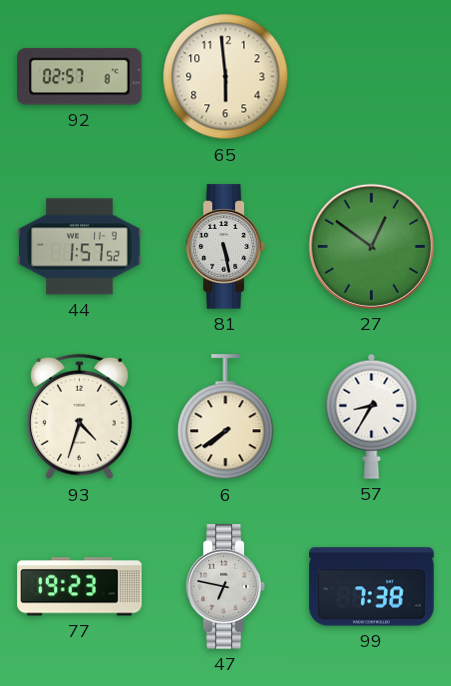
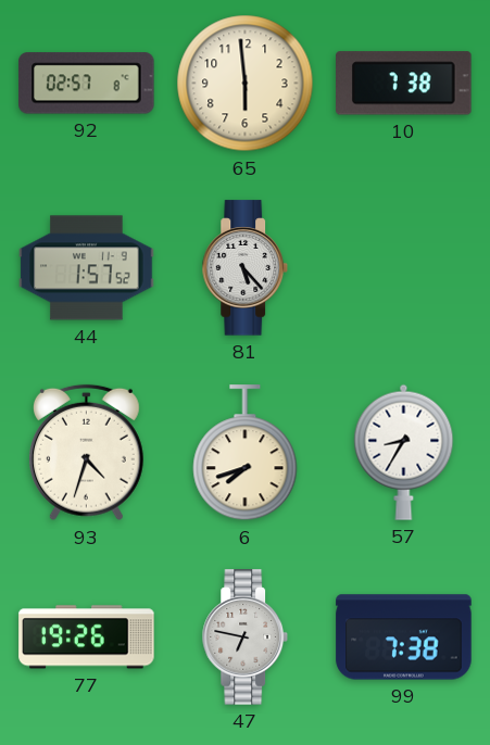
10: none -> 7:38 (404, 84)
81: 5:28 -> 5:23 (246, 268)
27: 12:51 -> none (371, 246)
6: 7:39 -> 7:42 (246, 453)
77: 19:23 -> 19:26 (87, 637)
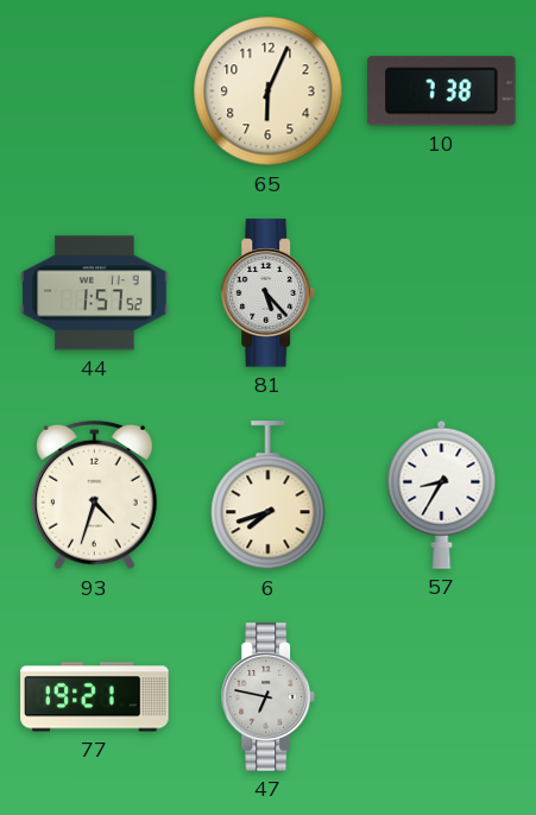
92: 02:57 -> none (87, 84)
65: 5:59 -> 6:04 (269, 91)
77: 19:26 -> 19:21 (95, 697)
99: 7:38 -> none (404, 637)
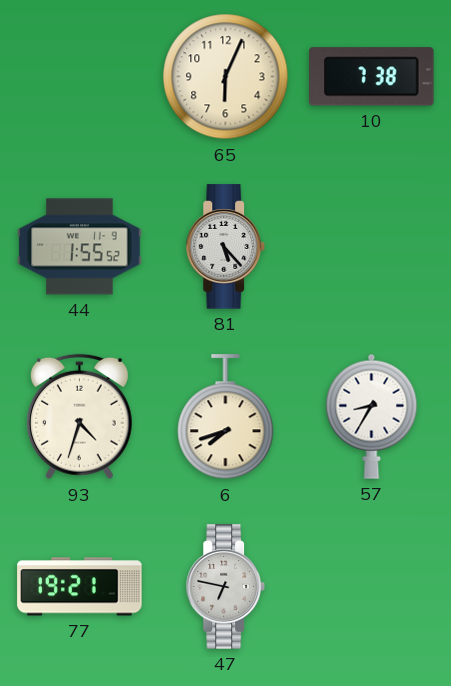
44: 1:57 -> 1:55 (80, 247)
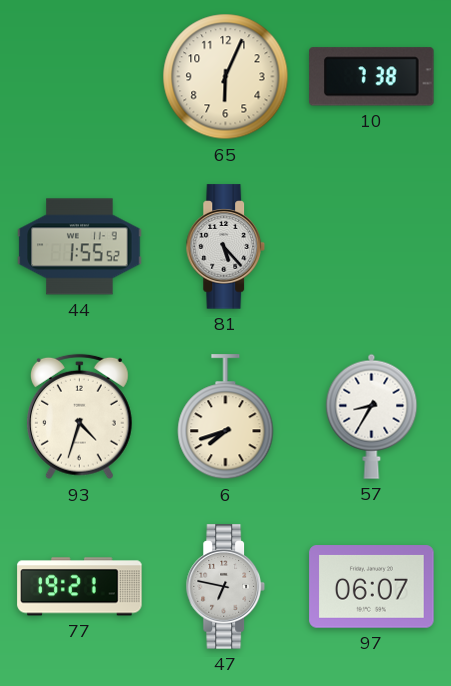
97: none -> 06:07 (372, 587)
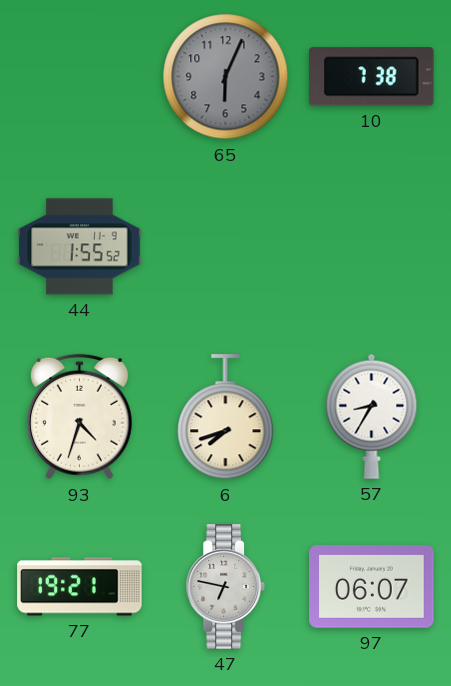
65 dial: cream -> grey (226, 77)
81: 5:23 -> none (226, 247)
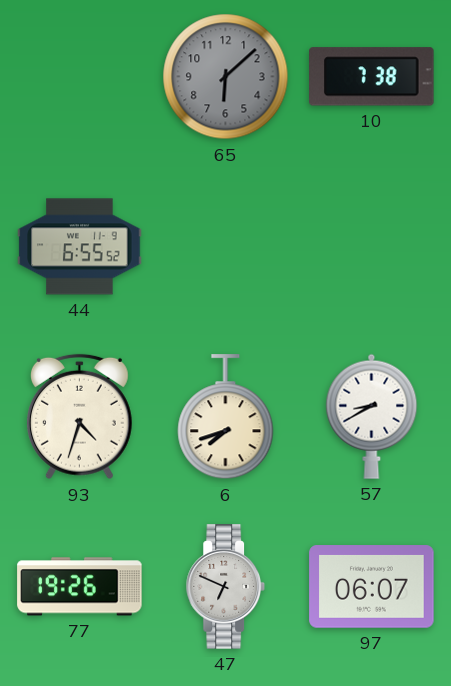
65: 6:04 -> 6:08 (226, 77)
44: 1:55 -> 6:55 (80, 247)
57: 8:35 -> 8:40 (372, 416)
77: 19:21 -> 19:26 (80, 587)
47: 6:47 -> 6:49 (226, 587)
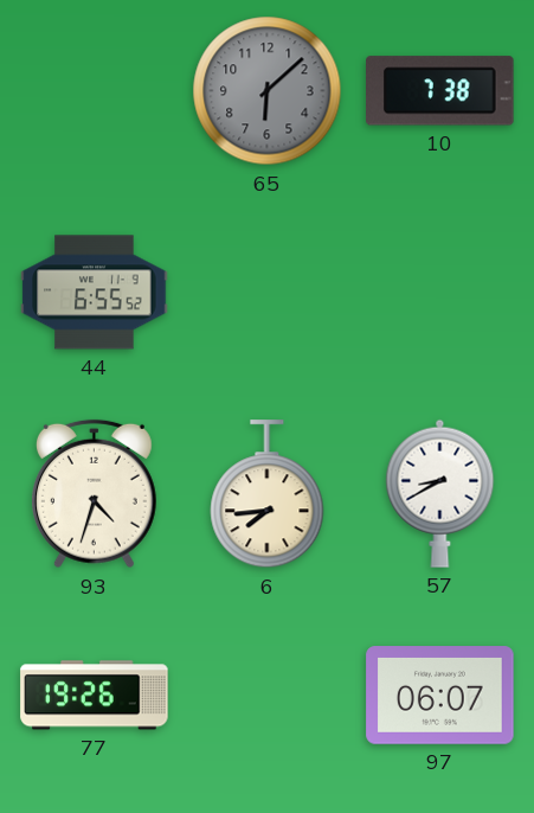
6: 7:42 -> 7:44 (268, 494)
47: 6:49 -> none (226, 587)
